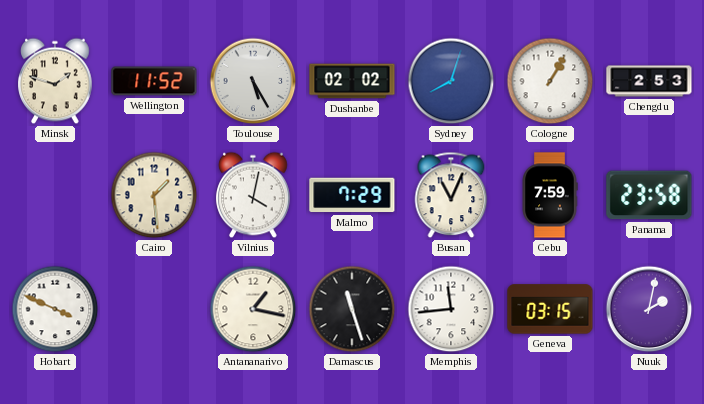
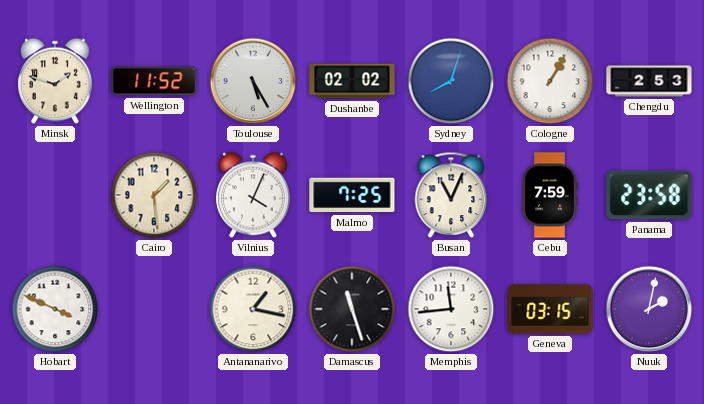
Vilnius: 4:02 -> 4:04 (253, 195)
Malmo: 7:29 -> 7:25 (352, 195)
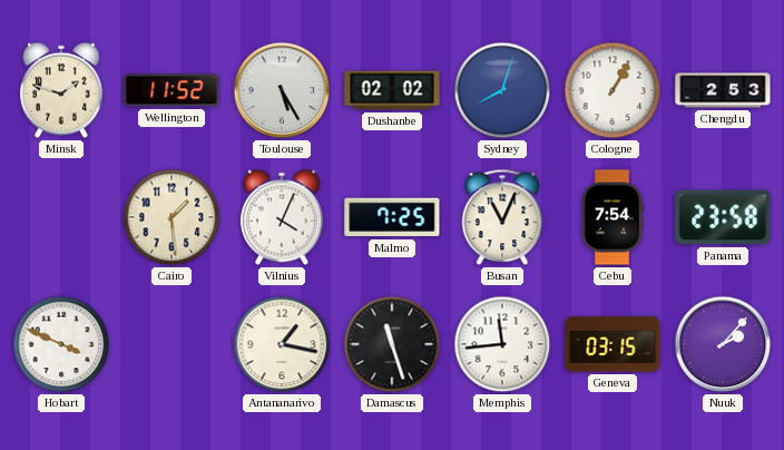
Cebu: 7:59 -> 7:54 (612, 217)
Nuuk: 2:02 -> 2:07 (723, 344)
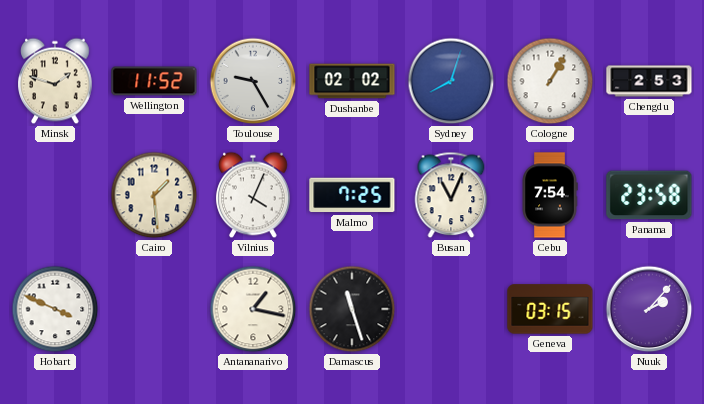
Toulouse: 5:25 -> 9:25 (253, 81)
Memphis: 11:44 -> none (502, 344)
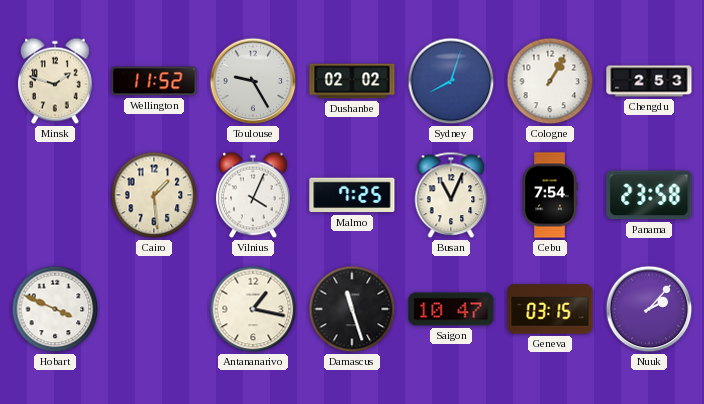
Saigon: none -> 10:47 (451, 309)
